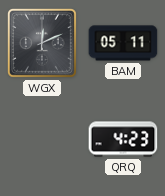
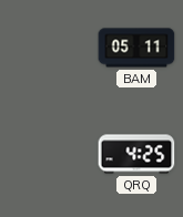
WGX: 12:11 -> none (42, 43)
QRQ: 4:23 -> 4:25 (136, 154)
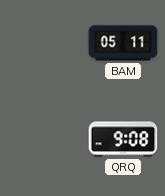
QRQ: 4:25 -> 9:08 (123, 139)
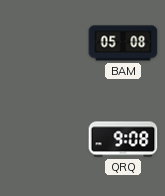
BAM: 05:11 -> 05:08 (123, 43)
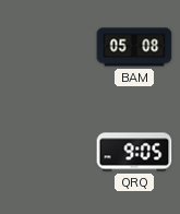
QRQ: 9:08 -> 9:05 (134, 152)
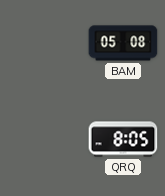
QRQ: 9:05 -> 8:05 (123, 139)
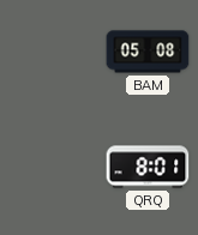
QRQ: 8:05 -> 8:01 (148, 167)
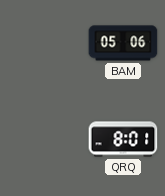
BAM: 05:08 -> 05:06 (123, 43)
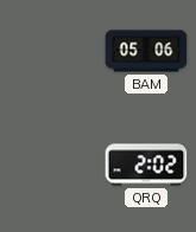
QRQ: 8:01 -> 2:02 (146, 165)
